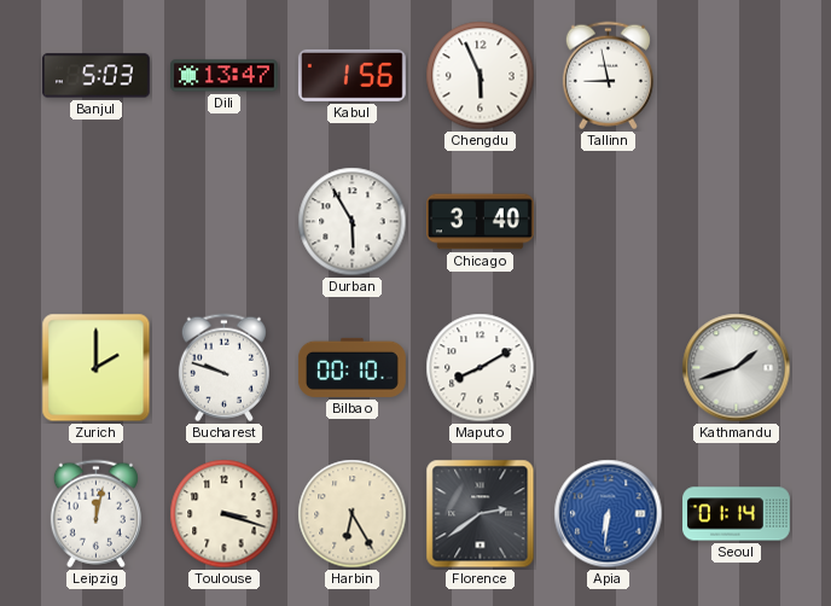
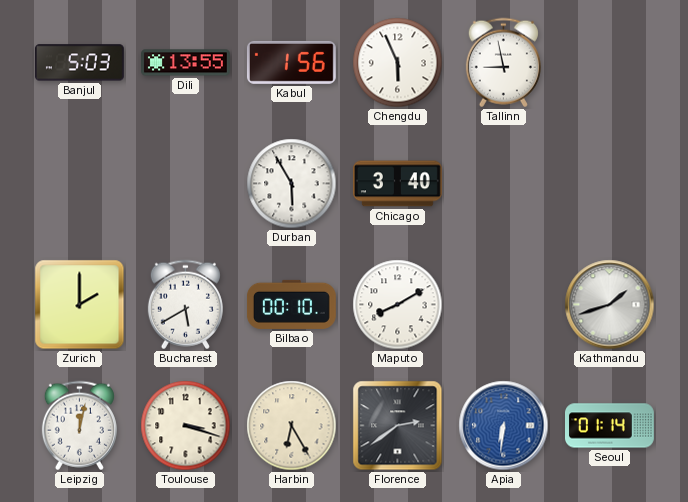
Dili: 13:47 -> 13:55 (186, 63)
Bucharest: 9:48 -> 5:40 (185, 305)
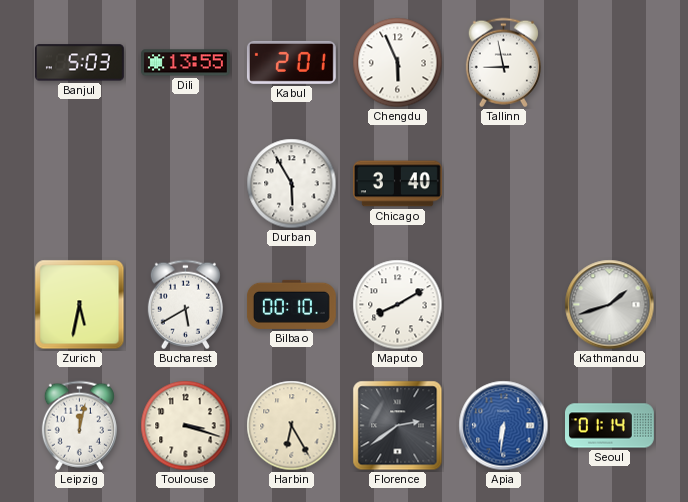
Kabul: 1:56 -> 2:01 (291, 62)
Zurich: 2:00 -> 5:32 (80, 305)
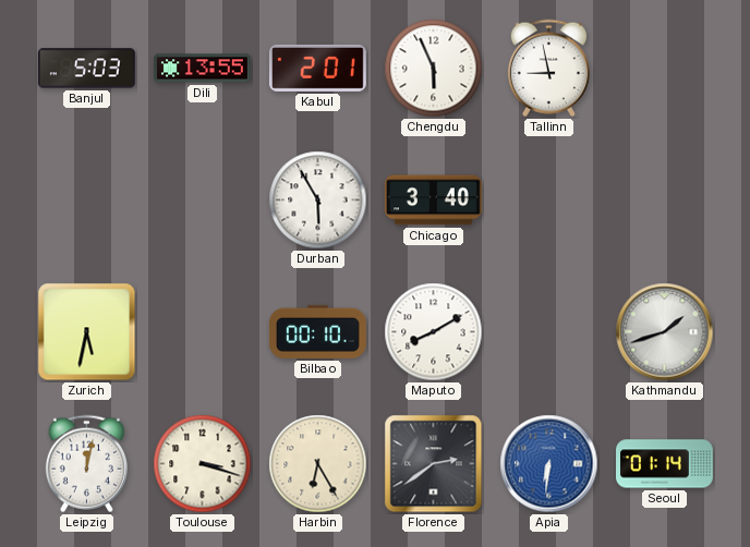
Bucharest: 5:40 -> none (185, 305)
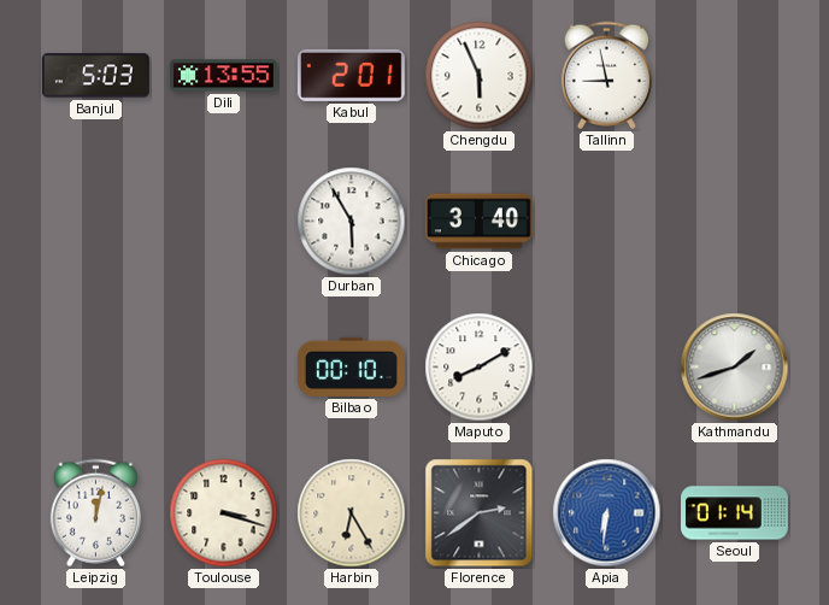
Zurich: 5:32 -> none (87, 332)
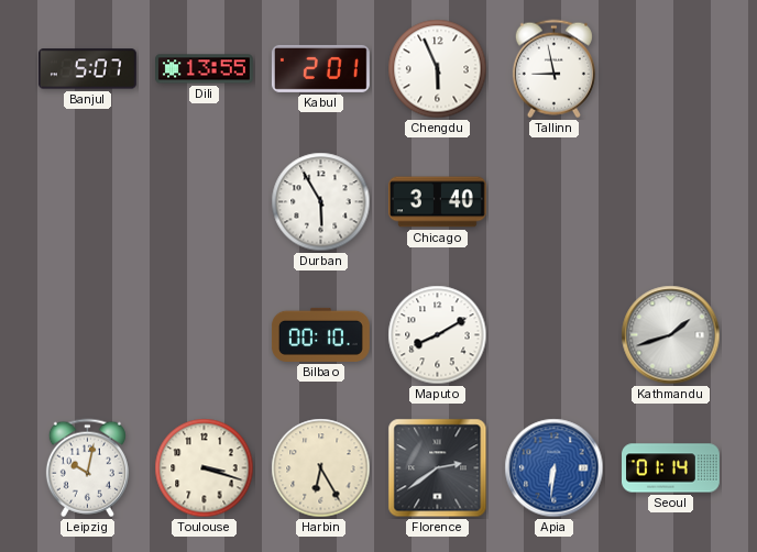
Banjul: 5:03 -> 5:07 (87, 69)
Leipzig: 12:02 -> 10:02 (87, 468)
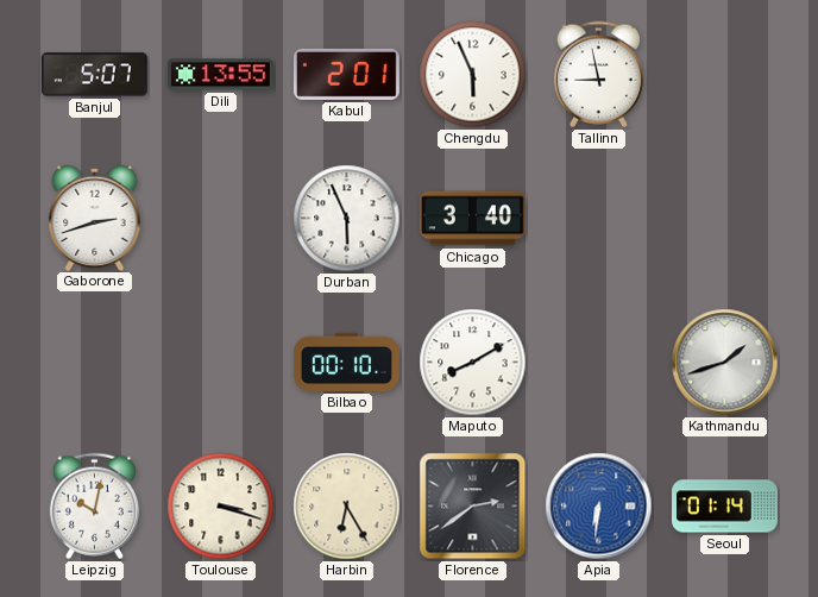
Gaborone: none -> 2:42 (95, 218)
Durban: 5:55 -> 5:56 (347, 219)
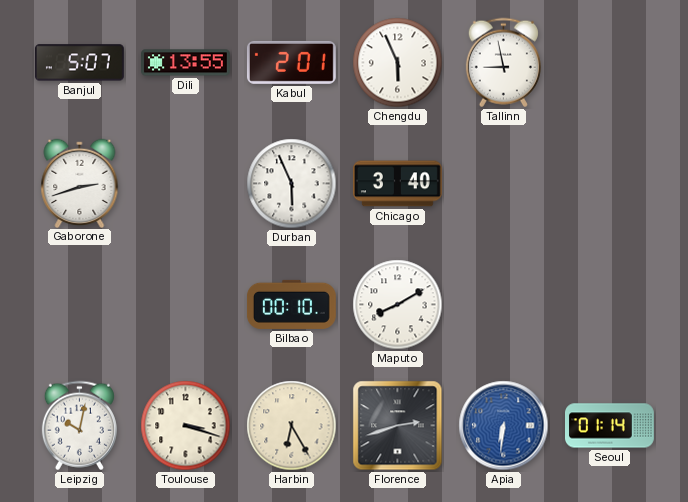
Kathmandu: 1:42 -> none (725, 363)
Florence: 2:39 -> 2:42 (398, 426)
